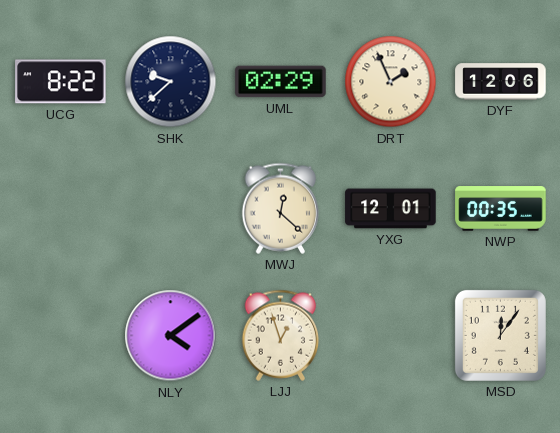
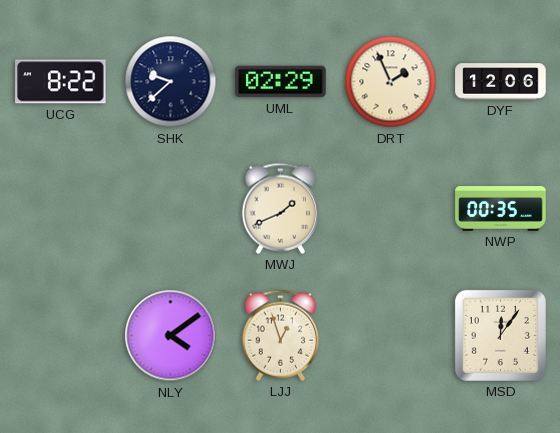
MWJ: 12:22 -> 1:41 (281, 208)
YXG: 12:01 -> none (391, 209)
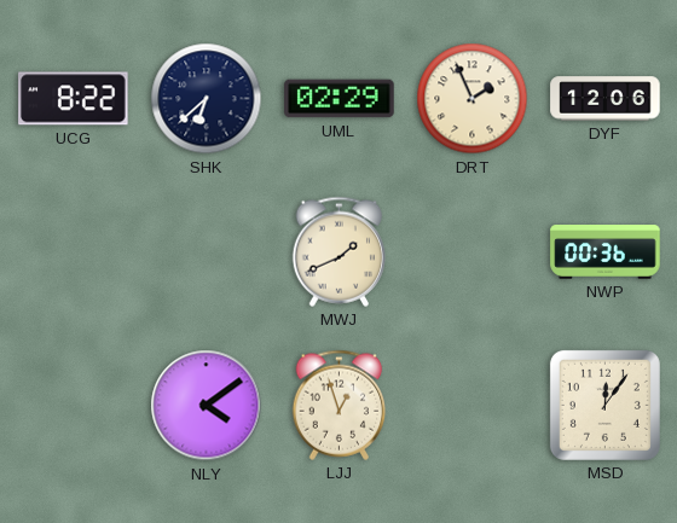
SHK: 9:38 -> 6:38 (207, 99)
NWP: 00:35 -> 00:36 (606, 252)
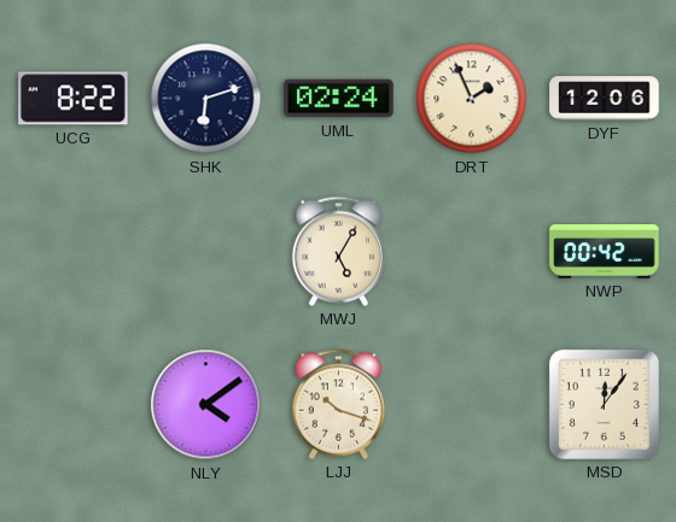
SHK: 6:38 -> 6:12 (206, 99)
UML: 02:29 -> 02:24 (339, 99)
MWJ: 1:41 -> 5:05 (339, 251)
NWP: 00:36 -> 00:42 (605, 252)
LJJ: 12:57 -> 10:18 (339, 404)
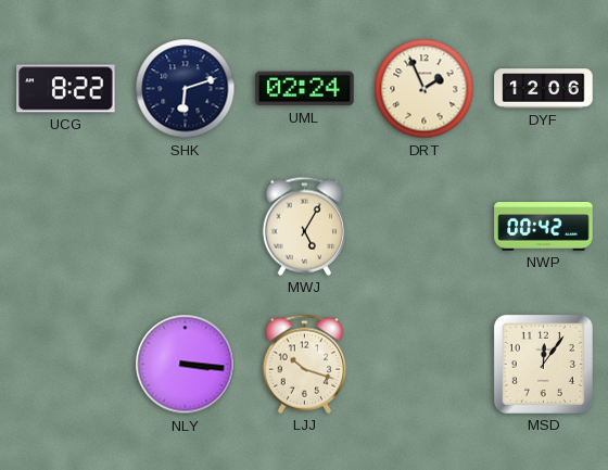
NLY: 4:09 -> 3:16 (186, 365)
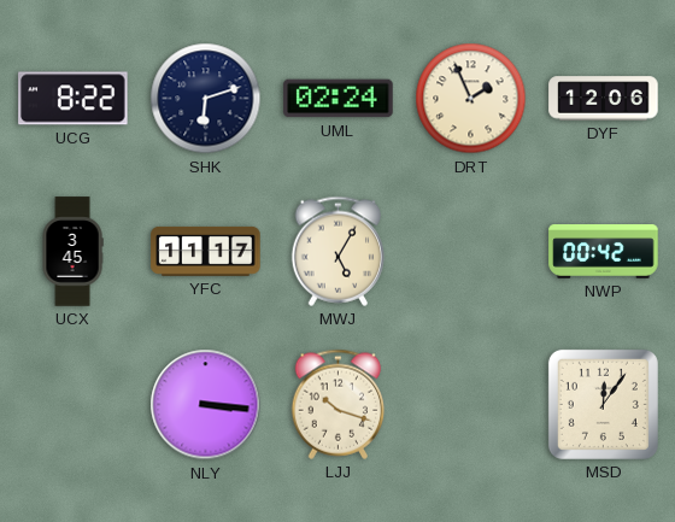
UCX: none -> 3:45 (72, 252)
YFC: none -> 11:17 (206, 251)
